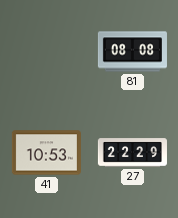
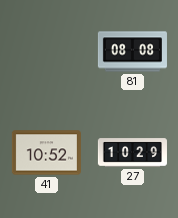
41: 10:53 -> 10:52 (46, 153)
27: 22:29 -> 10:29 (132, 153)
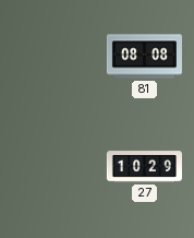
41: 10:52 -> none (46, 153)
